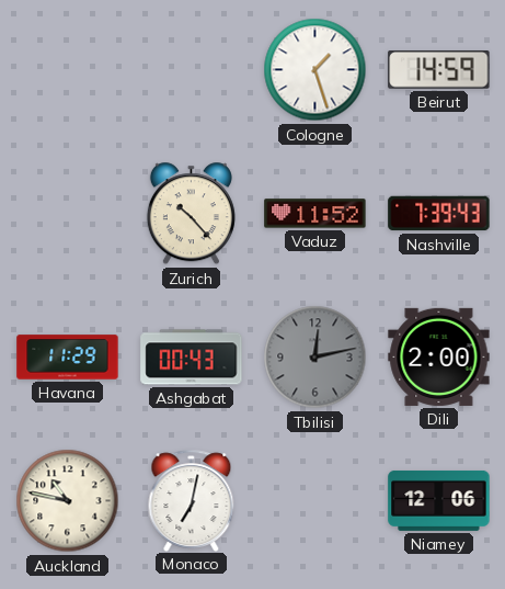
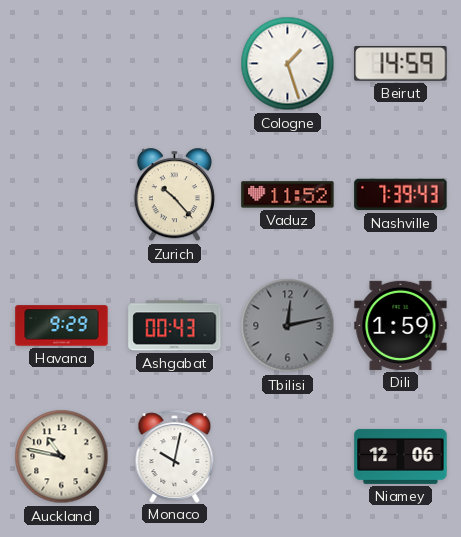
Havana: 11:29 -> 9:29 (62, 326)
Dili: 2:00 -> 1:59 (401, 325)
Monaco: 7:02 -> 10:02 (175, 456)
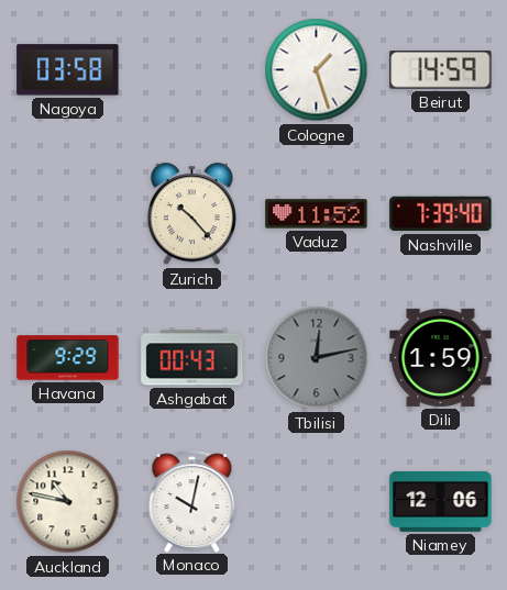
Nagoya: none -> 03:58 (68, 70)
Nashville: 7:39:43 -> 7:39:40 (441, 214)
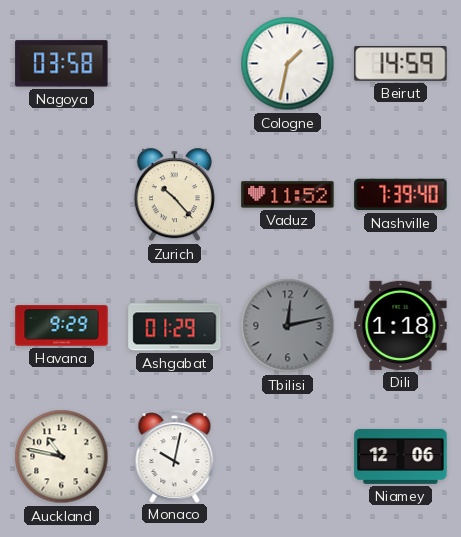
Cologne: 1:27 -> 1:32 (288, 64)
Ashgabat: 00:43 -> 01:29 (175, 326)
Dili: 1:59 -> 1:18 (401, 325)
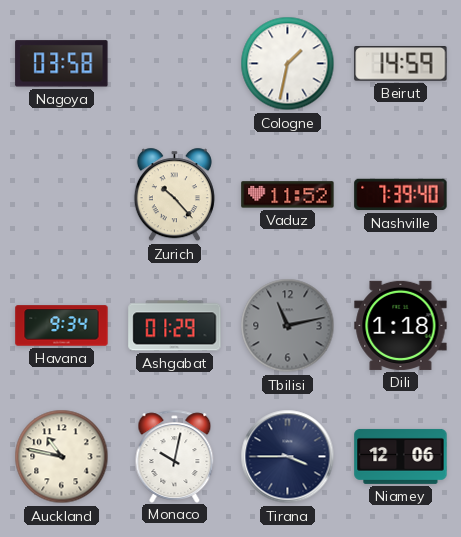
Havana: 9:29 -> 9:34 (62, 326)
Tbilisi: 12:13 -> 11:13 (288, 326)
Tirana: none -> 3:45 (288, 457)
